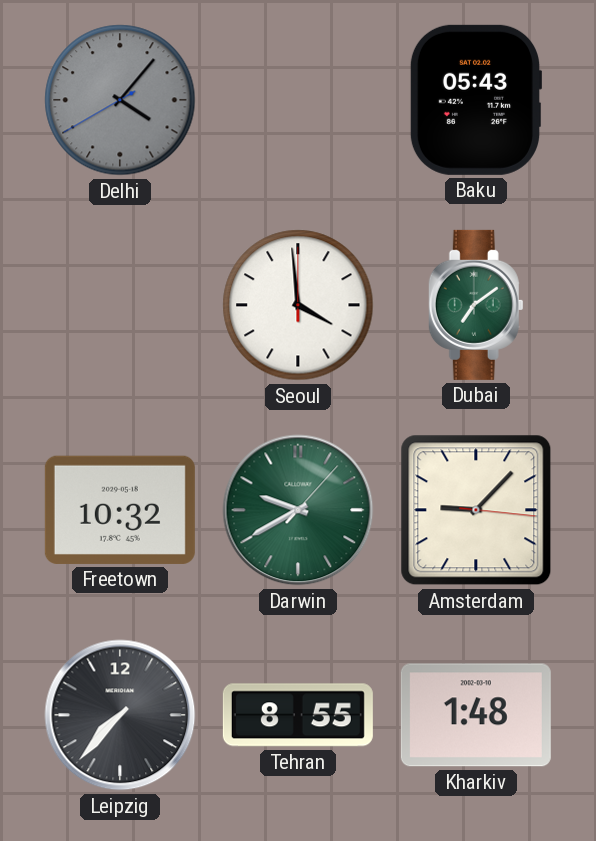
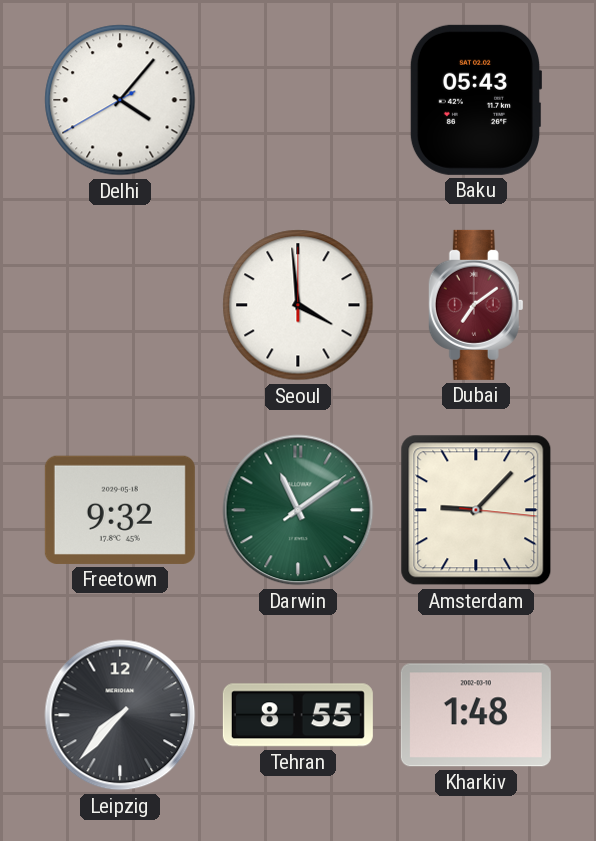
Delhi dial: grey -> white (120, 100)
Dubai dial: green -> burgundy (476, 305)
Freetown: 10:32 -> 9:32 (120, 510)
Darwin: 9:40 -> 11:09 (298, 510)
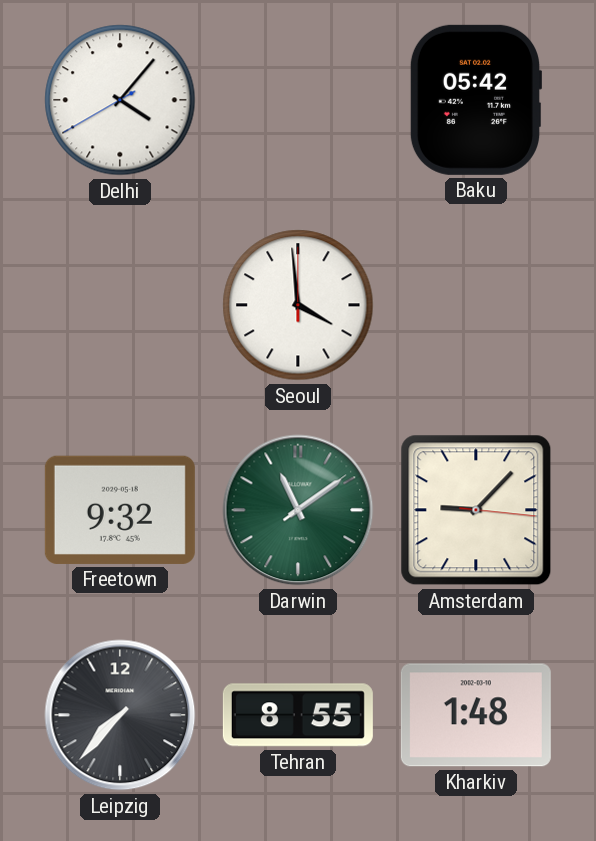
Baku: 05:43 -> 05:42 (475, 100)
Dubai: 7:09 -> none (476, 305)
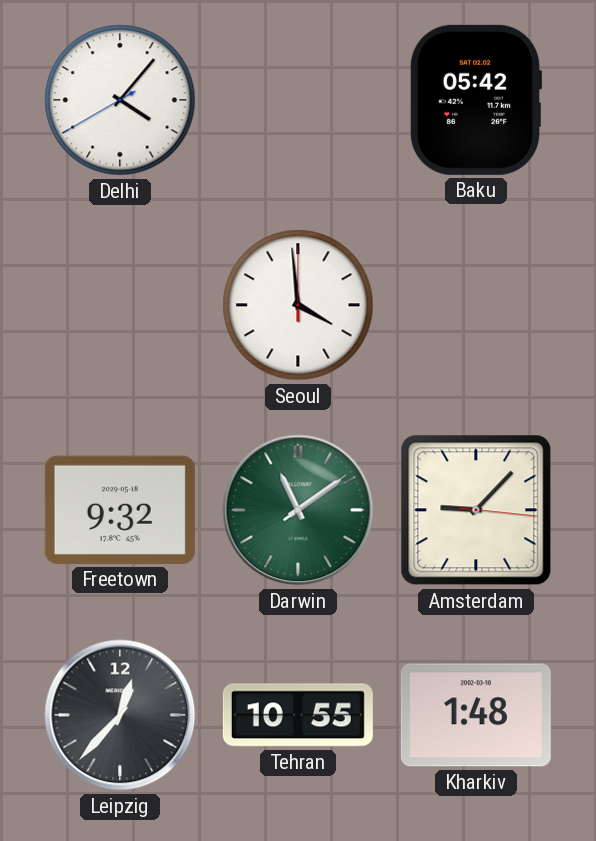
Leipzig: 7:37 -> 12:37 (120, 715)
Tehran: 8:55 -> 10:55 (298, 715)
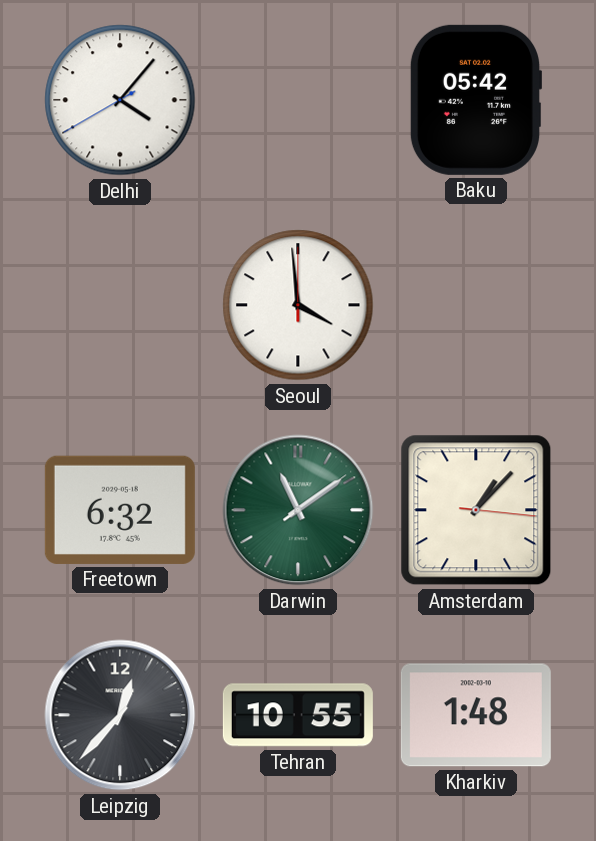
Freetown: 9:32 -> 6:32 (120, 510)
Amsterdam: 9:07 -> 1:07 (476, 510)
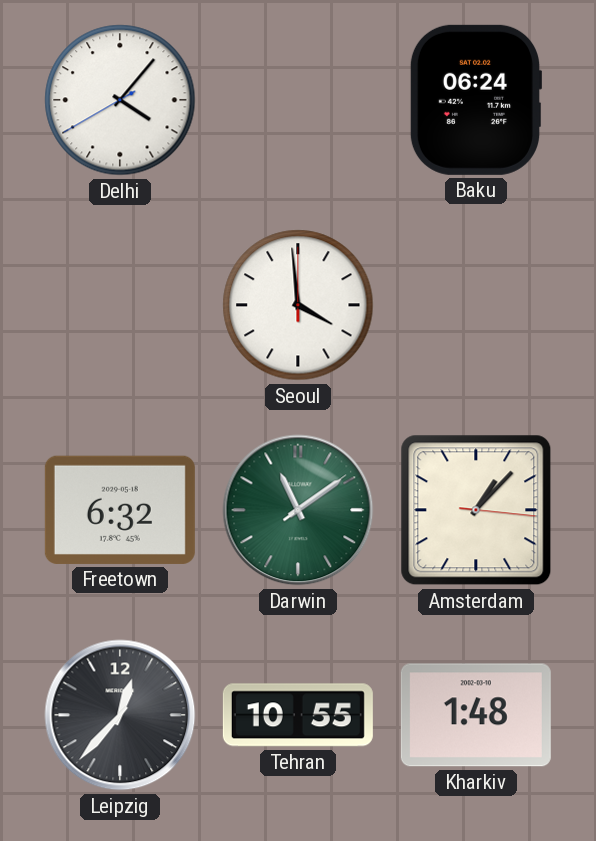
Baku: 05:42 -> 06:24 (475, 100)
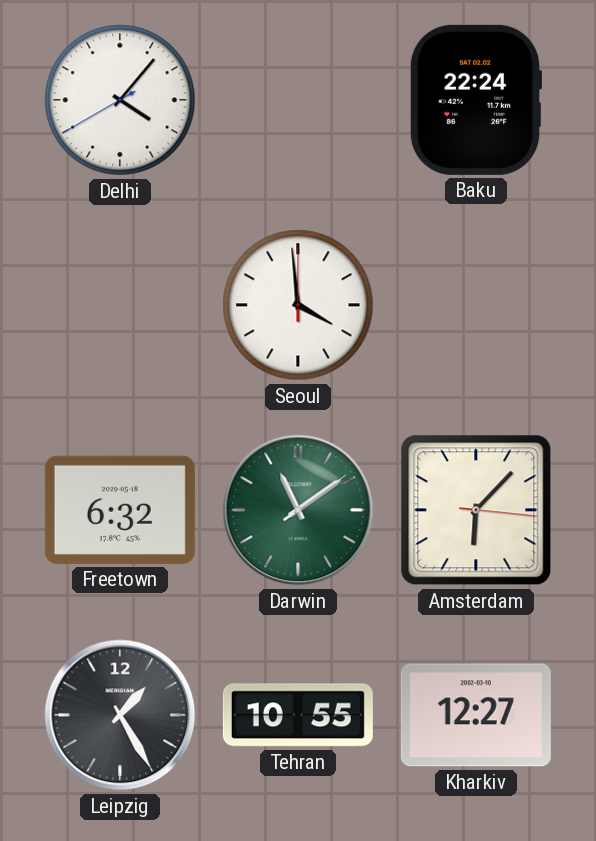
Baku: 06:24 -> 22:24 (475, 100)
Amsterdam: 1:07 -> 6:07 (476, 510)
Leipzig: 12:37 -> 1:25 (120, 715)
Kharkiv: 1:48 -> 12:27 (476, 715)
